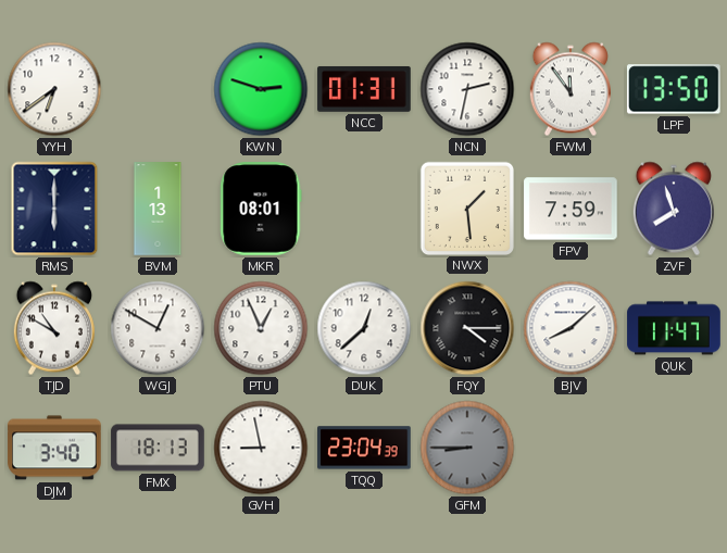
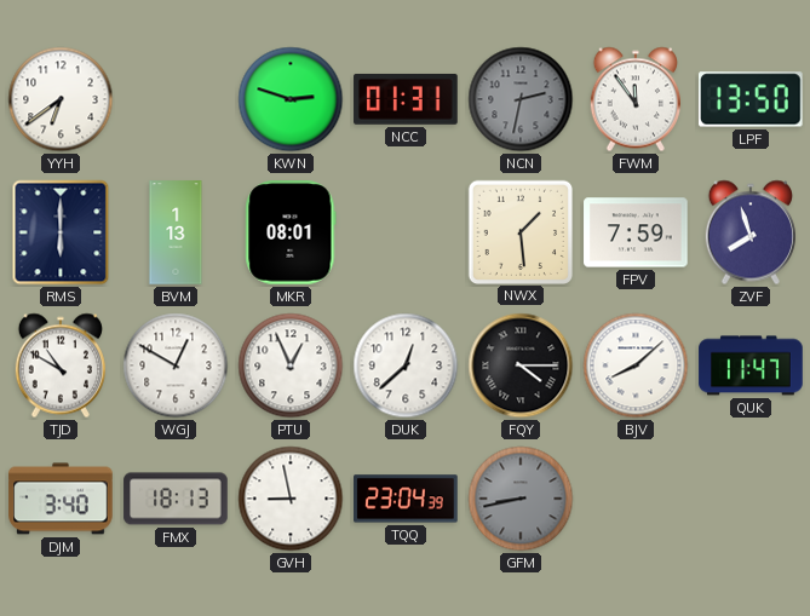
NCN dial: white -> grey (521, 99)
GFM: 8:45 -> 8:43 (521, 499)
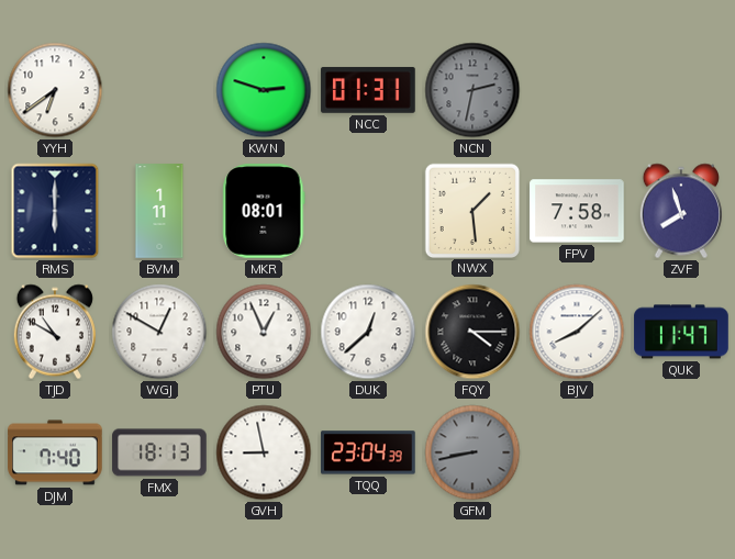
FWM: 11:54 -> none (636, 99)
LPF: 13:50 -> none (751, 99)
BVM: 1:13 -> 1:11 (159, 211)
FPV: 7:59 -> 7:58 (577, 211)
DJM: 3:40 -> 7:40 (55, 452)
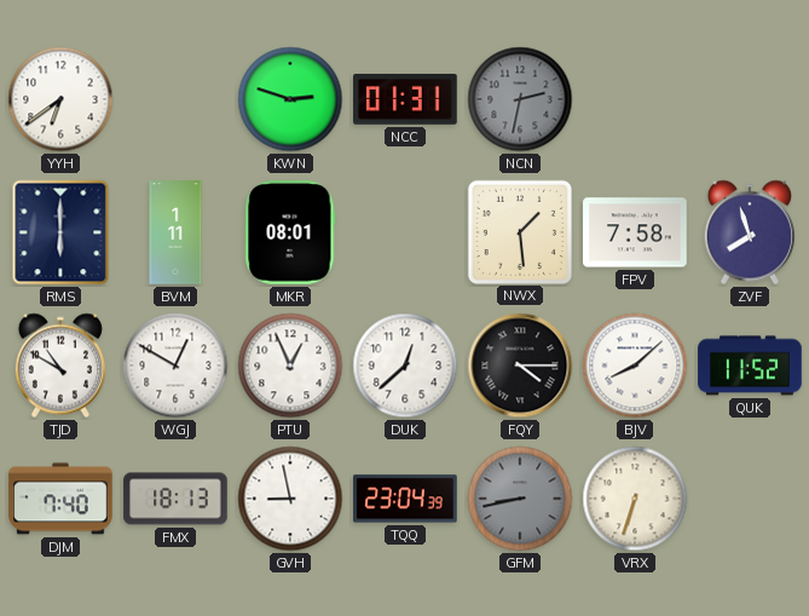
QUK: 11:47 -> 11:52 (750, 365)
VRX: none -> 6:33 (635, 499)
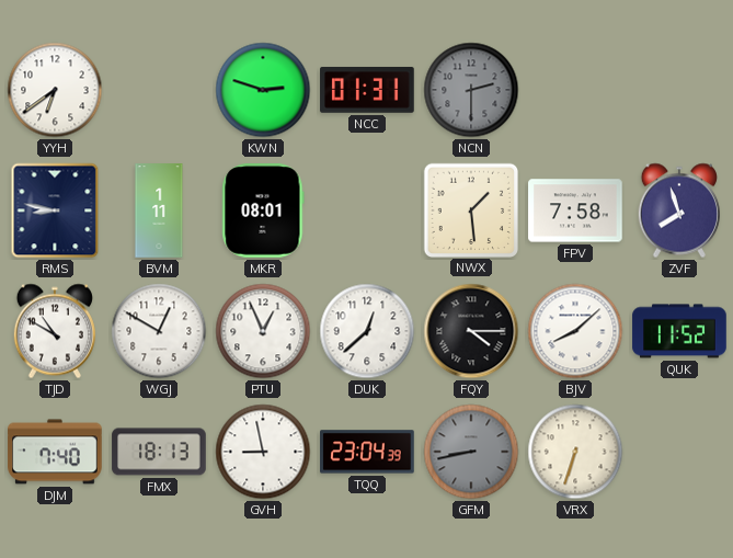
NCN: 2:32 -> 2:30 (471, 90)
RMS: 6:00 -> 8:47 (55, 210)
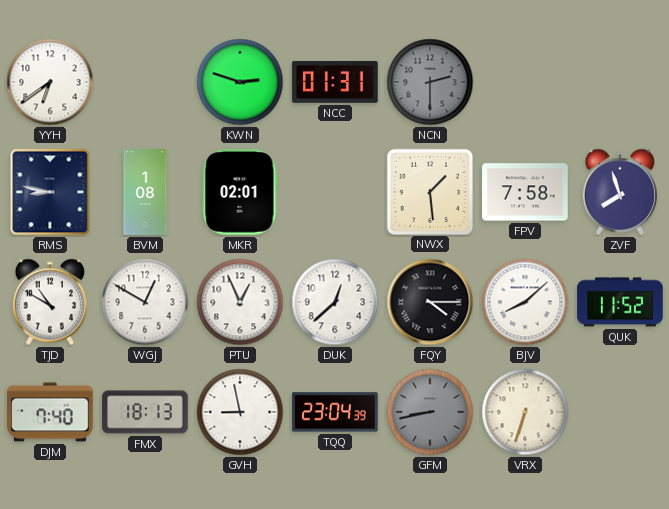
BVM: 1:11 -> 1:08 (145, 192)
MKR: 08:01 -> 02:01 (240, 192)
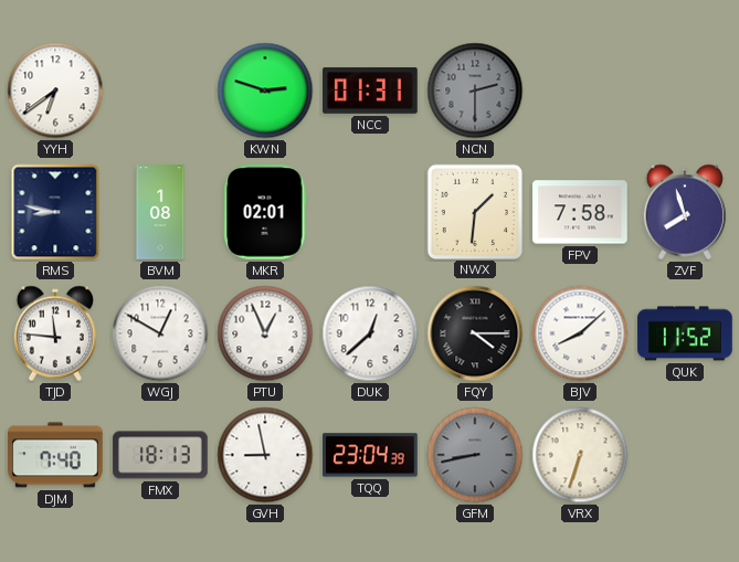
NWX: 1:29 -> 1:31 (474, 211)
TJD: 10:50 -> 11:46 (55, 333)
